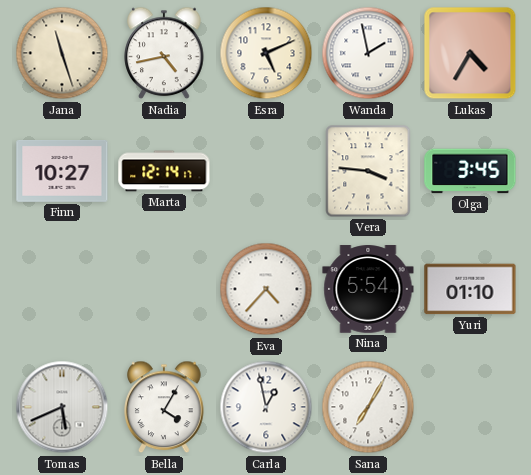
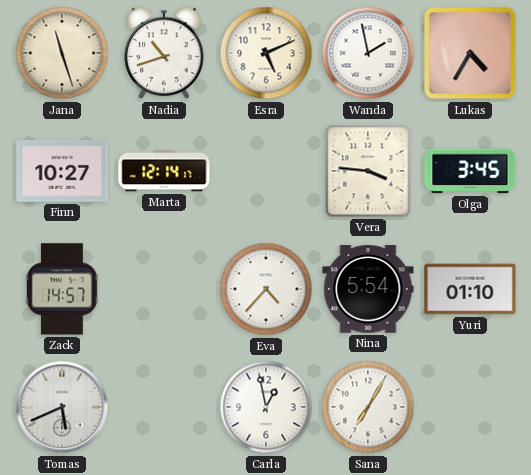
Nadia: 4:43 -> 10:42 (164, 53)
Zack: none -> 14:57 (63, 289)
Bella: 4:05 -> none (164, 407)
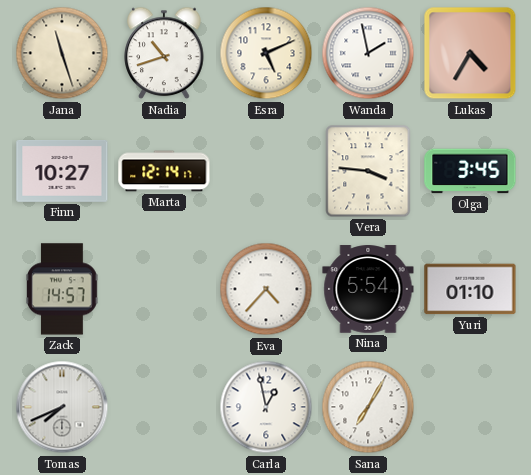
Tomas: 5:41 -> 7:41 (62, 407)
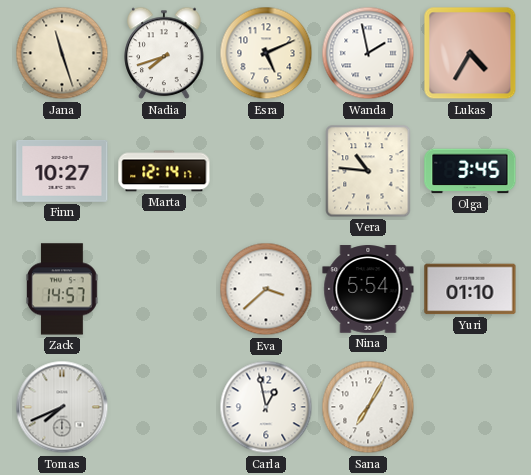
Nadia: 10:42 -> 7:42 (164, 53)
Vera: 3:46 -> 10:46 (368, 171)
Eva: 4:37 -> 3:38 (266, 289)
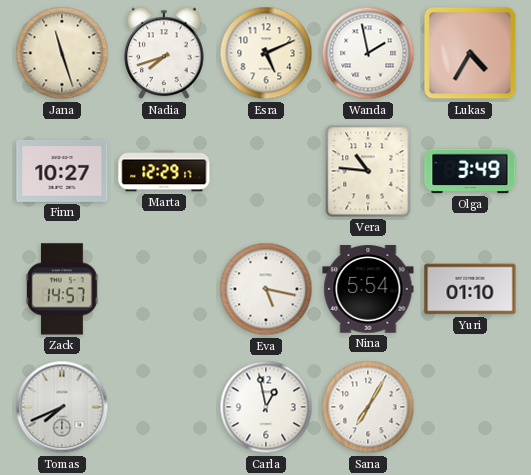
Marta: 12:14 -> 12:29 (164, 171)
Olga: 3:45 -> 3:49 (470, 171)
Eva: 3:38 -> 5:17 (266, 289)
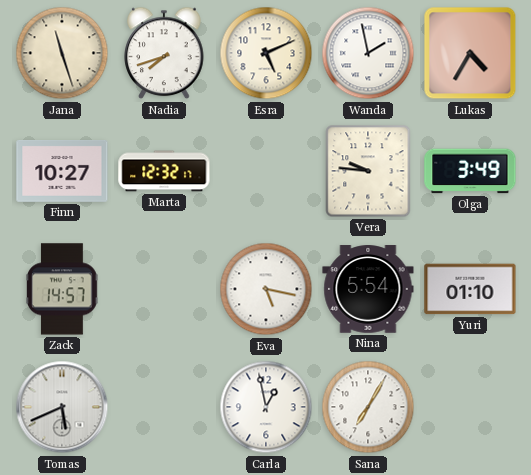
Marta: 12:29 -> 12:32 (164, 171)
Vera: 10:46 -> 9:46 (368, 171)
Tomas: 7:41 -> 5:41 (62, 407)
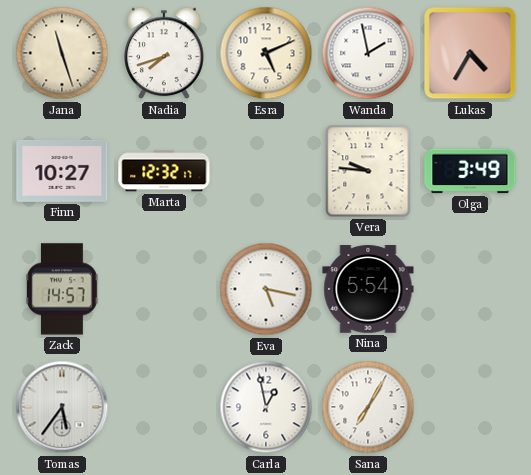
Yuri: 01:10 -> none (470, 289)
Tomas: 5:41 -> 5:36 (62, 407)
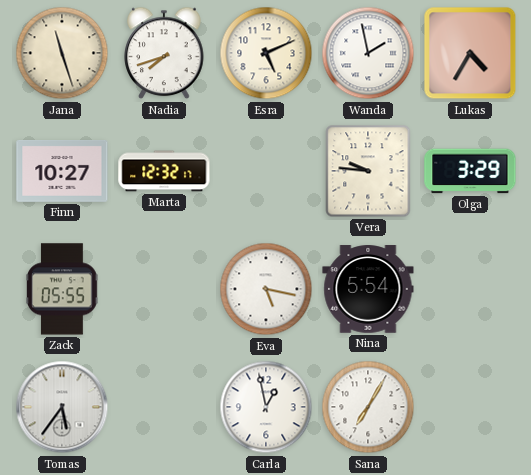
Olga: 3:49 -> 3:29 (470, 171)
Zack: 14:57 -> 05:55 (63, 289)
